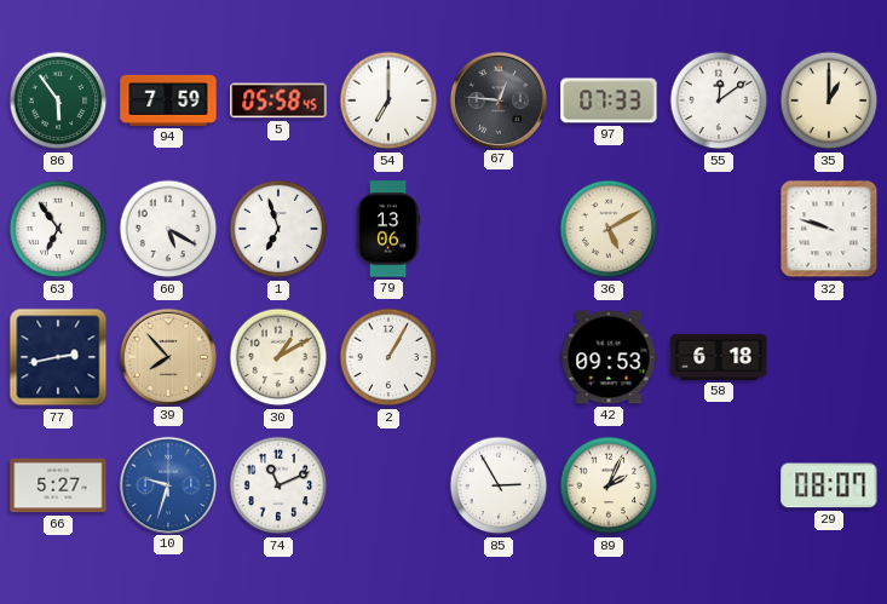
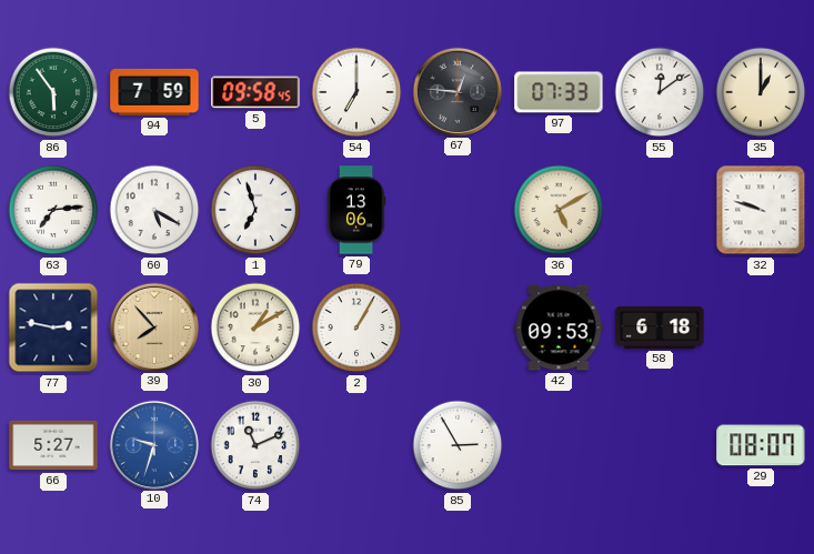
5: 05:58 -> 09:58 (255, 92)
63: 6:54 -> 7:14 (53, 210)
77: 2:43 -> 2:47 (53, 328)
89: 2:04 -> none (609, 485)
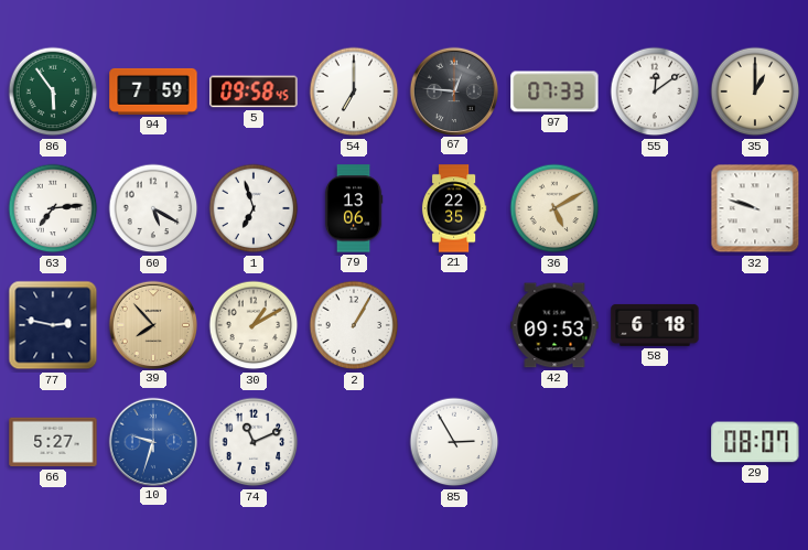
21: none -> 22:35 (454, 208)
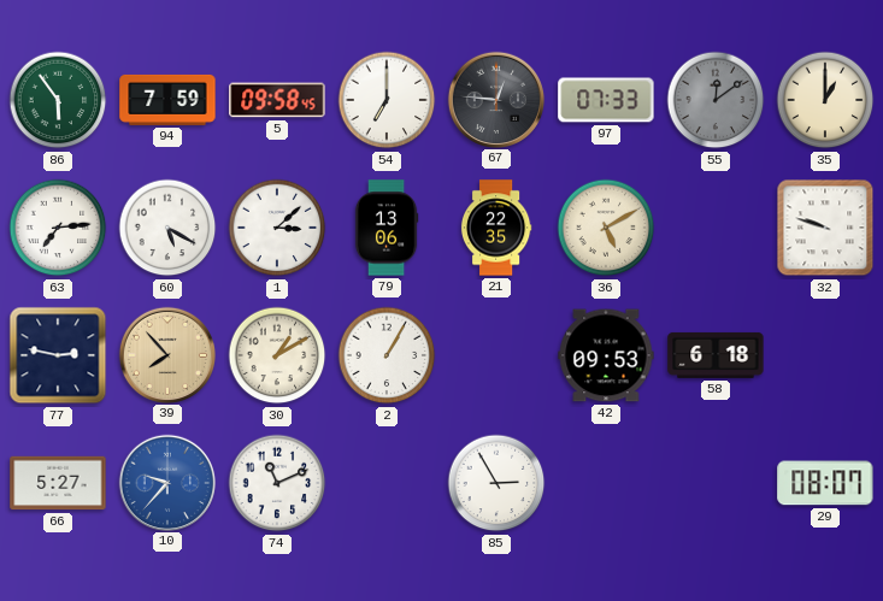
55 dial: white -> grey (716, 100)
1: 6:57 -> 3:08 (277, 228)
10: 9:33 -> 9:37 (166, 482)
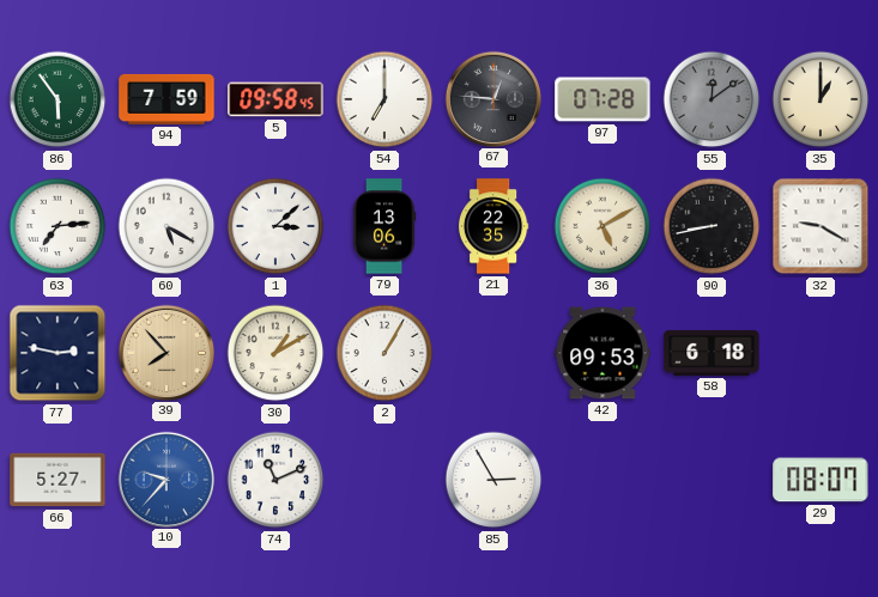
97: 07:33 -> 07:28 (603, 99)
90: none -> 8:43 (712, 226)
32: 9:48 -> 9:20 (821, 226)
